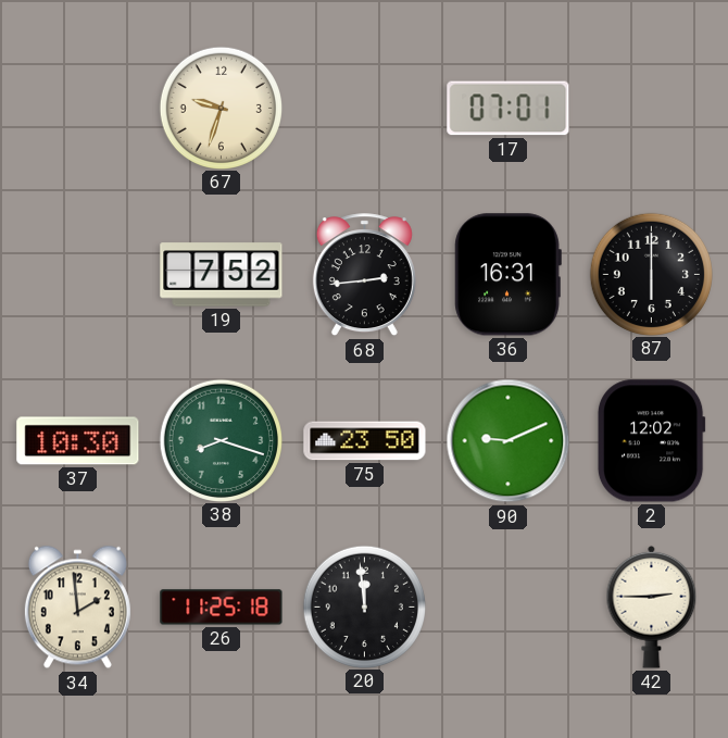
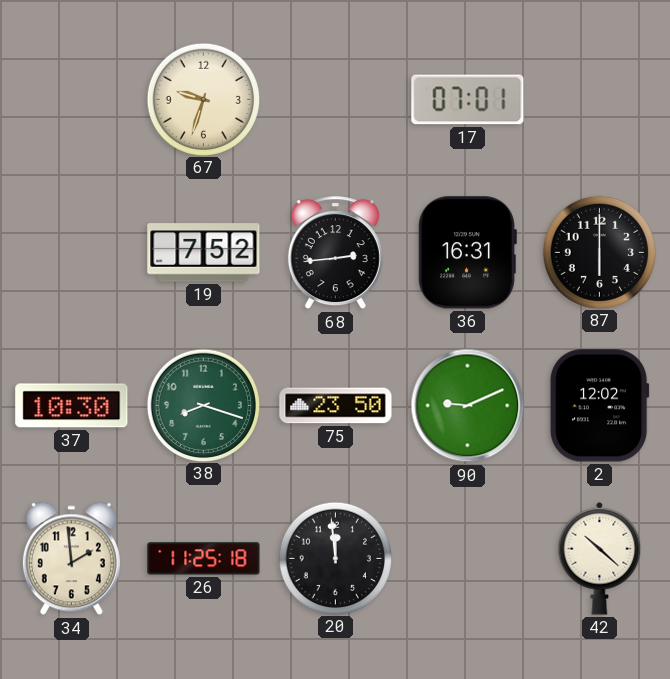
42: 2:45 -> 10:22 (600, 558)
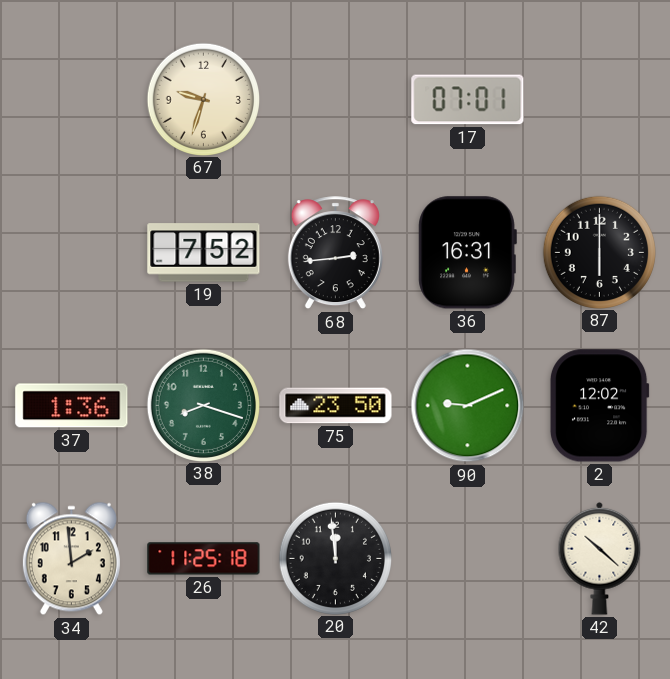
37: 10:30 -> 1:36 (72, 406)
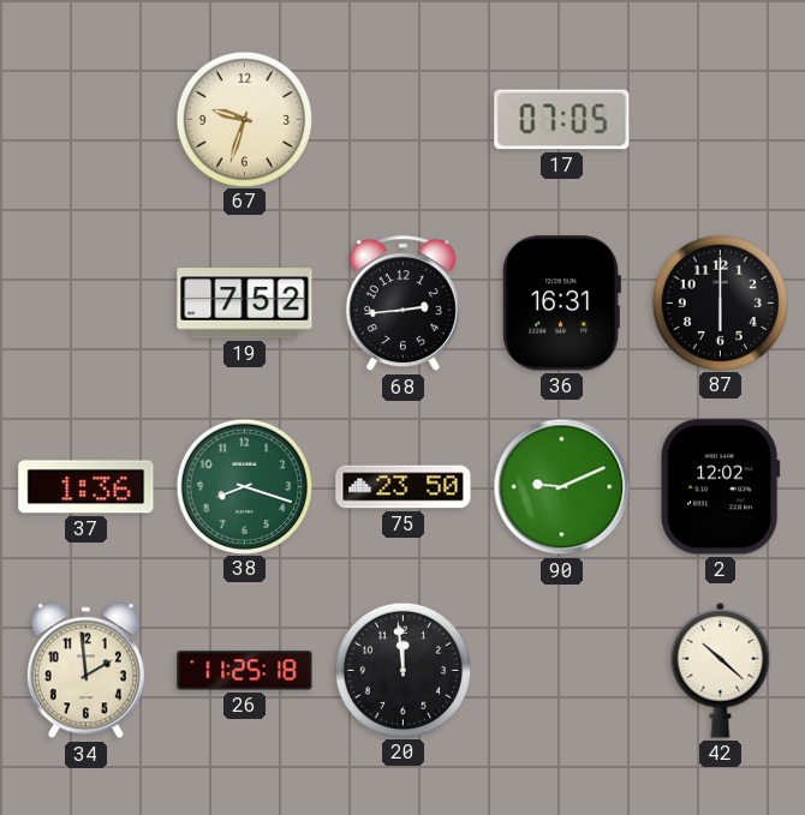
17: 07:01 -> 07:05 (562, 120)
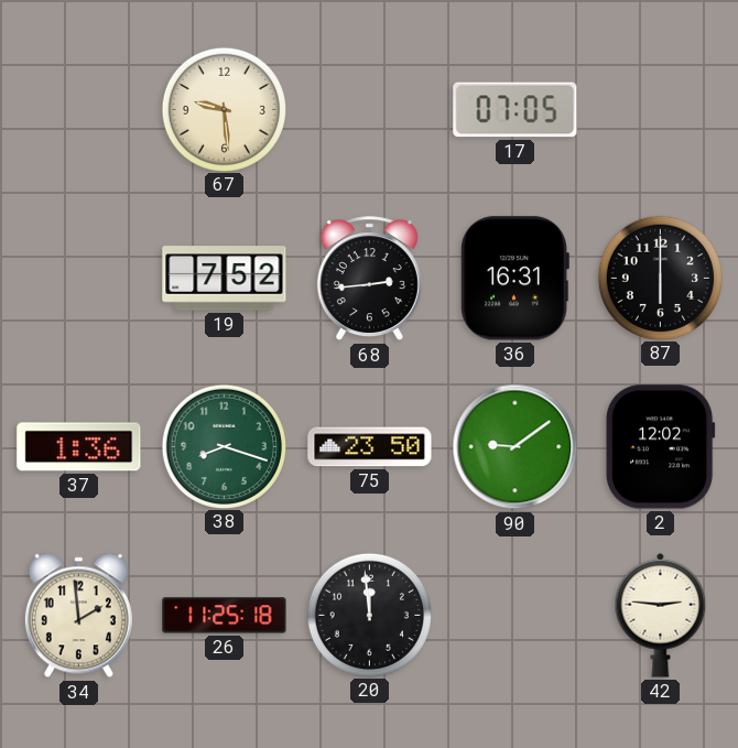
67: 9:33 -> 9:29 (224, 109)
90: 9:11 -> 9:09 (515, 447)
42: 10:22 -> 2:46 (661, 615)
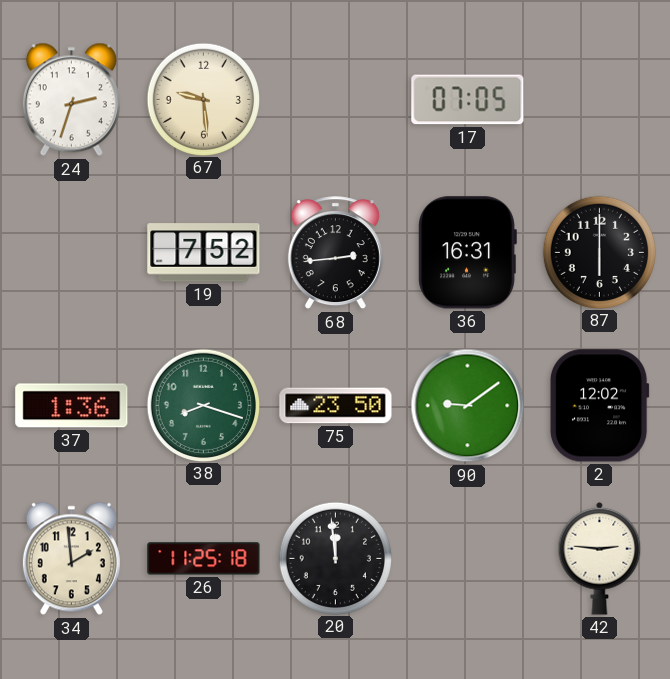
24: none -> 2:33 (71, 100)
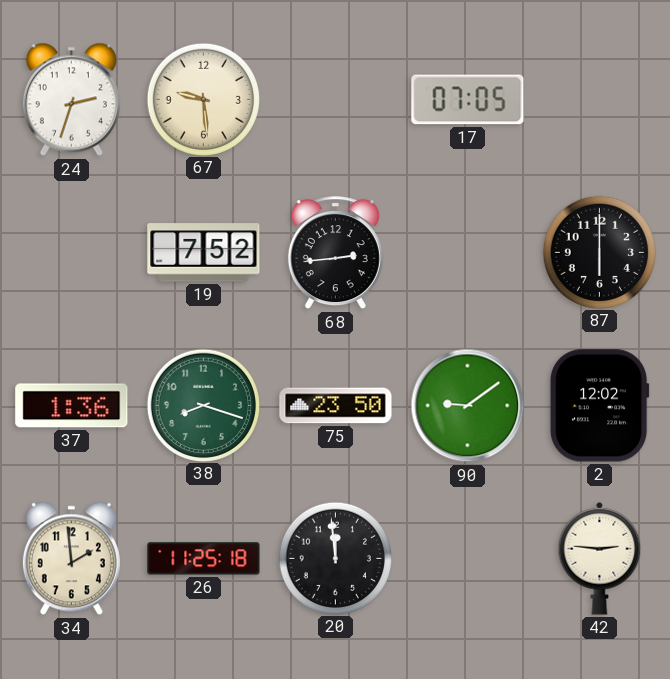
36: 16:31 -> none (467, 253)
